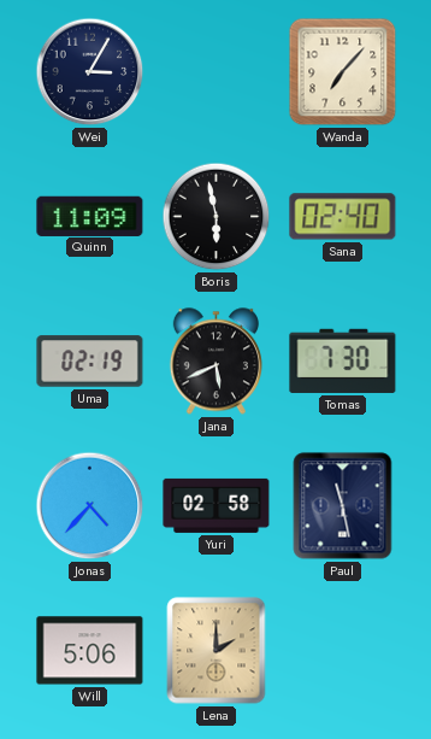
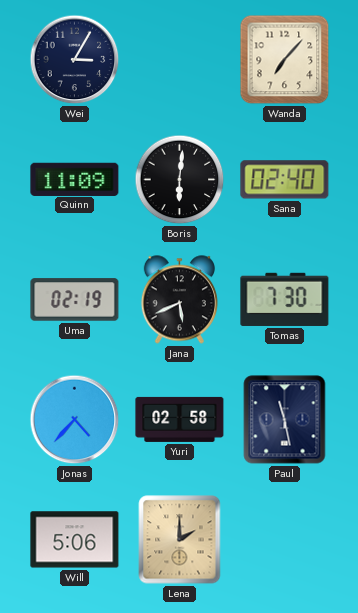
Boris: 5:58 -> 6:01 (180, 180)
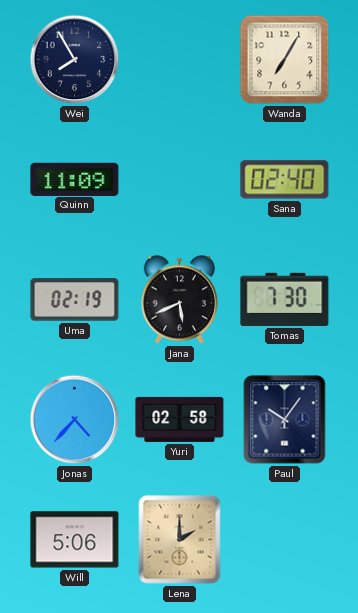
Wei: 3:05 -> 7:55 (75, 60)
Wanda: 7:07 -> 7:05 (285, 60)
Boris: 6:01 -> none (180, 180)
Paul: 11:28 -> 10:06 (285, 420)
